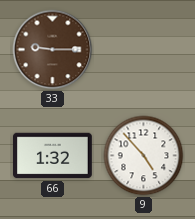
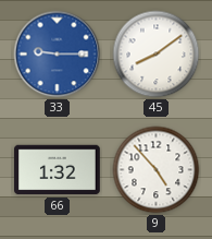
33 dial: brown -> blue (58, 55)
45: none -> 8:09 (157, 55)
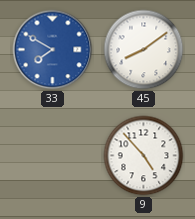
33: 9:15 -> 7:50 (53, 50)
66: 1:32 -> none (58, 170)
